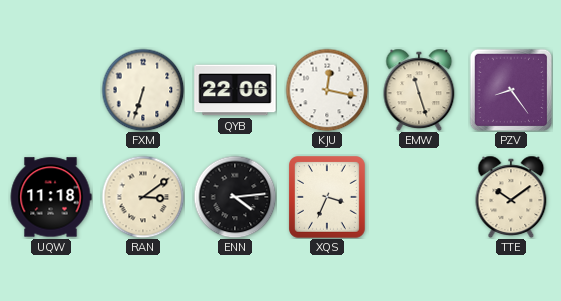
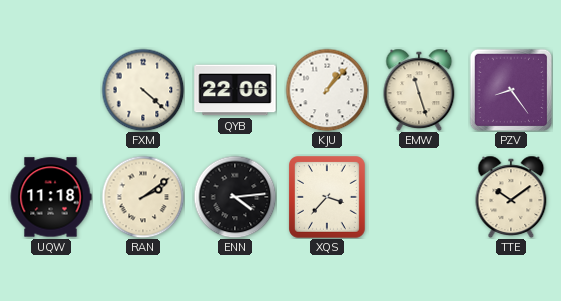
FXM: 6:33 -> 4:22 (143, 90)
KJU: 12:17 -> 1:07 (327, 90)
RAN: 3:09 -> 2:09 (143, 197)
XQS: 3:34 -> 3:37 (328, 198)
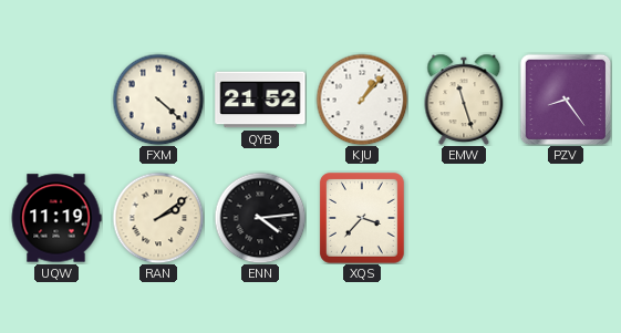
QYB: 22:06 -> 21:52 (260, 100)
UQW: 11:18 -> 11:19 (56, 218)
TTE: 10:09 -> none (511, 197)
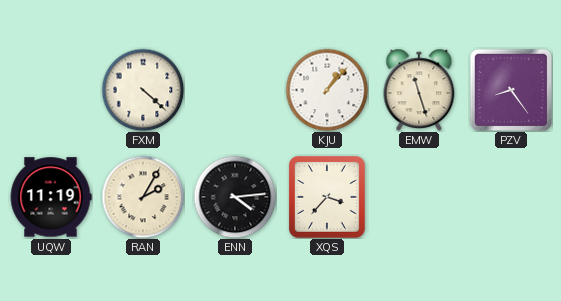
QYB: 21:52 -> none (260, 100)
RAN: 2:09 -> 2:05 (143, 197)
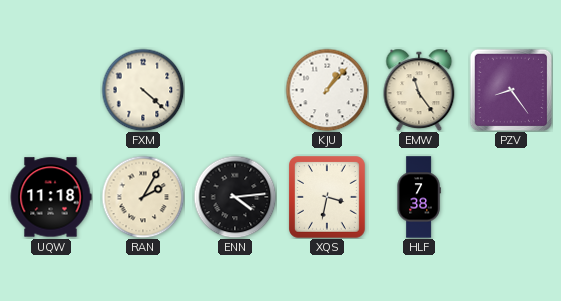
EMW: 11:27 -> 11:24 (419, 90)
UQW: 11:19 -> 11:18 (51, 197)
XQS: 3:37 -> 3:32 (328, 198)
HLF: none -> 7:38 (419, 197)
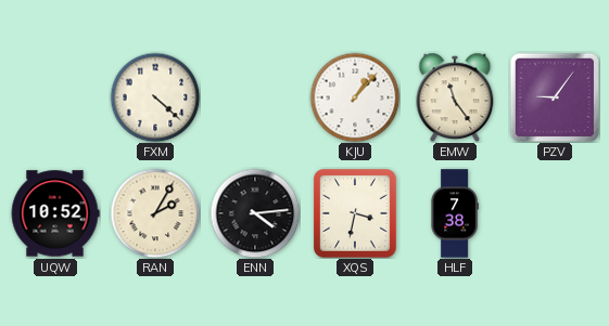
PZV: 8:24 -> 9:06 (555, 97)
UQW: 11:18 -> 10:52 (55, 213)
